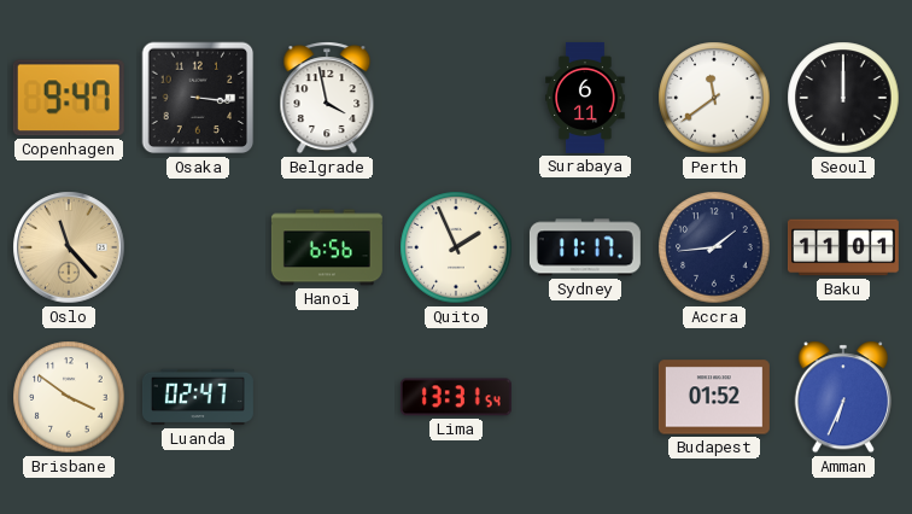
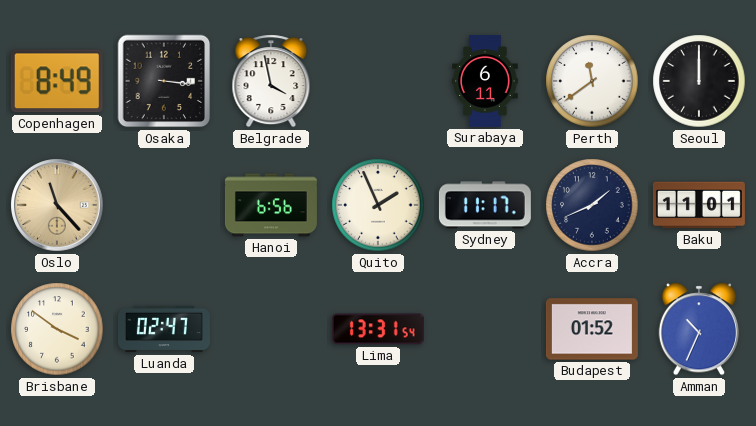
Copenhagen: 9:47 -> 8:49 (57, 81)
Accra: 1:44 -> 1:41 (592, 205)
Amman: 6:34 -> 10:34 (698, 329)
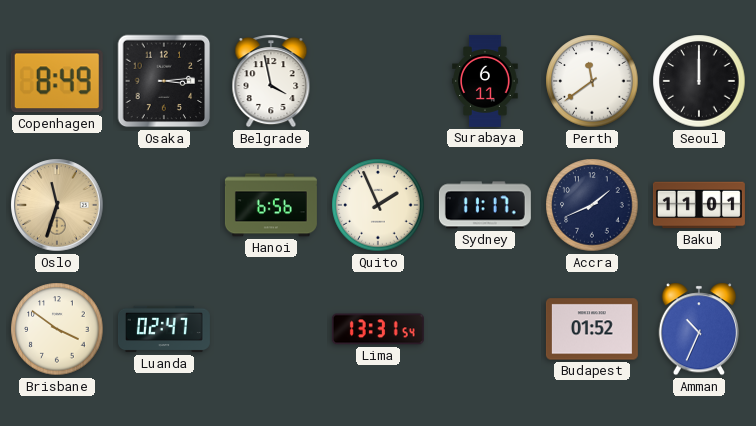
Osaka: 3:16 -> 3:14 (164, 81)
Oslo: 11:23 -> 11:33 (57, 205)
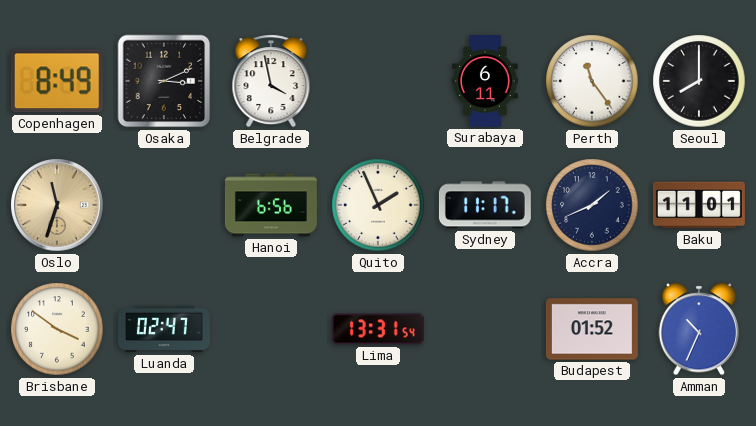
Osaka: 3:14 -> 3:11 (164, 81)
Perth: 11:39 -> 11:24 (592, 81)
Seoul: 12:00 -> 8:00 (699, 81)
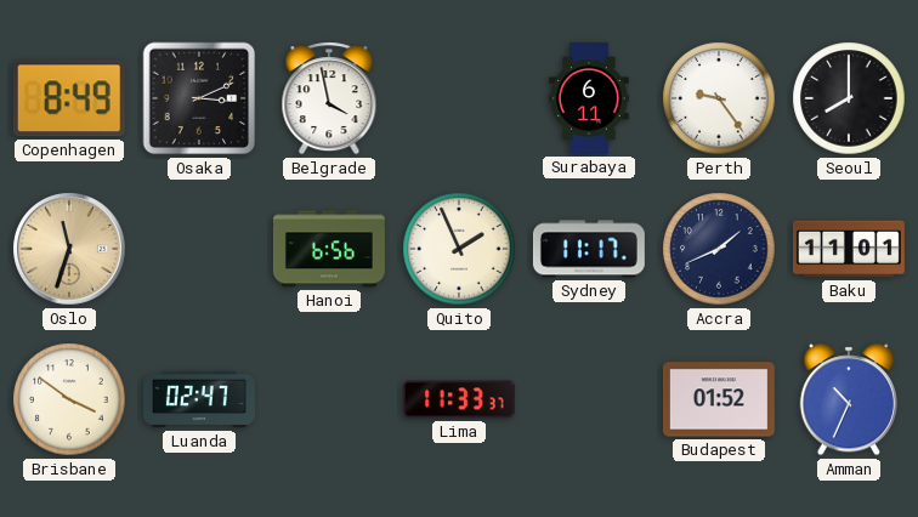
Perth: 11:24 -> 9:24 (719, 98)
Lima: 13:31 -> 11:33 (459, 399)
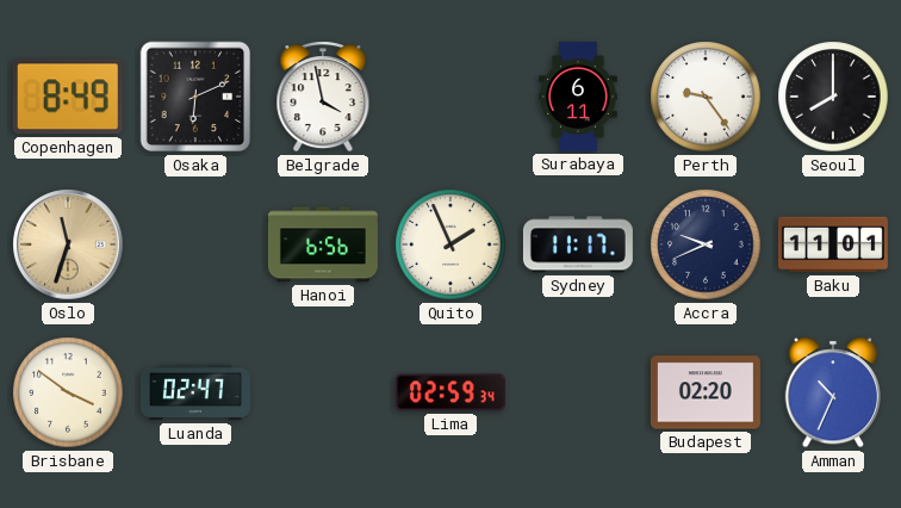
Osaka: 3:11 -> 6:11 (195, 97)
Accra: 1:41 -> 9:41 (706, 244)
Lima: 11:33 -> 02:59 (450, 392)
Budapest: 01:52 -> 02:20 (706, 392)
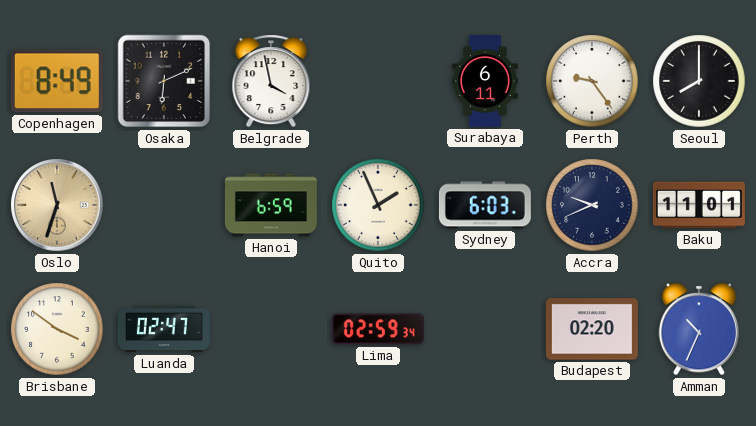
Hanoi: 6:56 -> 6:59 (271, 205)
Sydney: 11:17 -> 6:03 (485, 205)
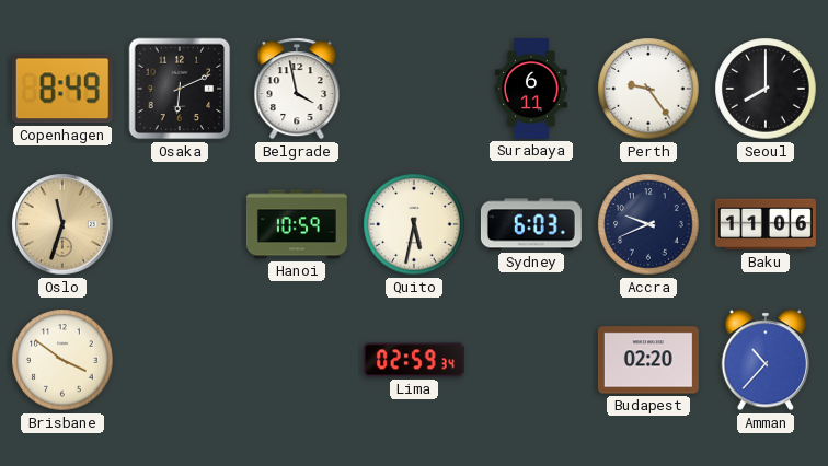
Hanoi: 6:59 -> 10:59 (297, 224)
Quito: 1:56 -> 5:32 (414, 224)
Baku: 11:01 -> 11:06 (766, 224)
Luanda: 02:47 -> none (164, 329)
Amman: 10:34 -> 10:37 (764, 360)
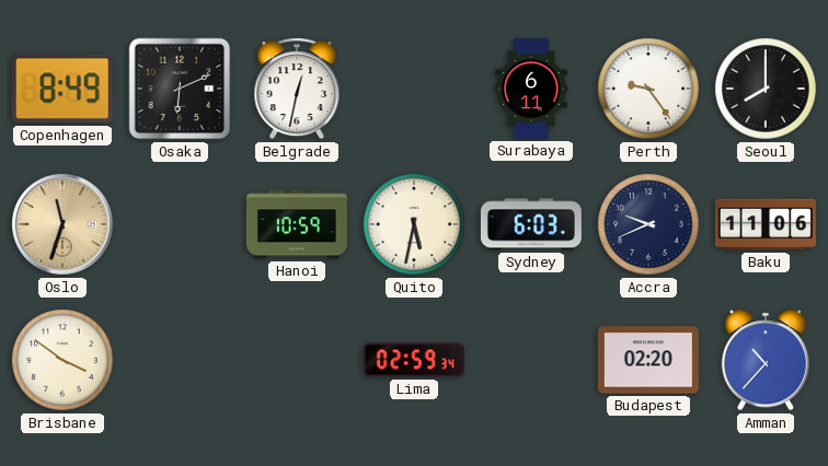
Belgrade: 3:58 -> 12:32 (297, 89)
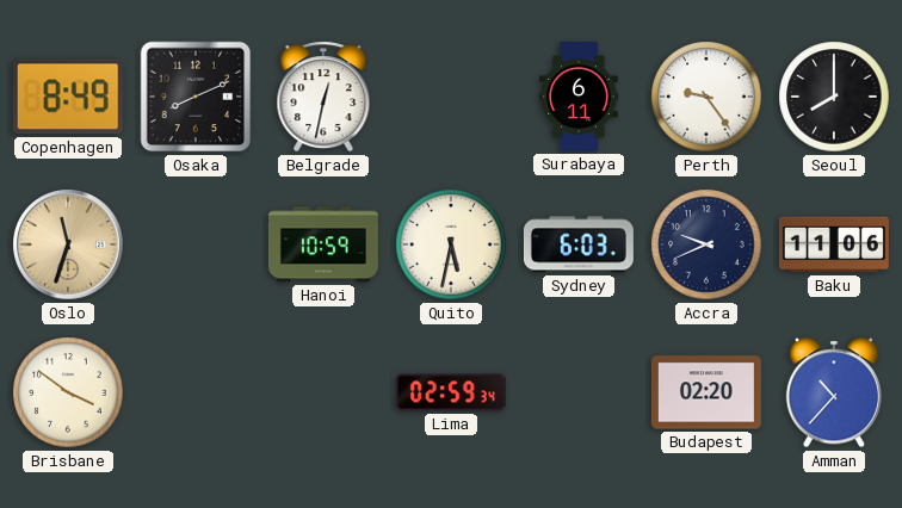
Osaka: 6:11 -> 8:11 (196, 97)
